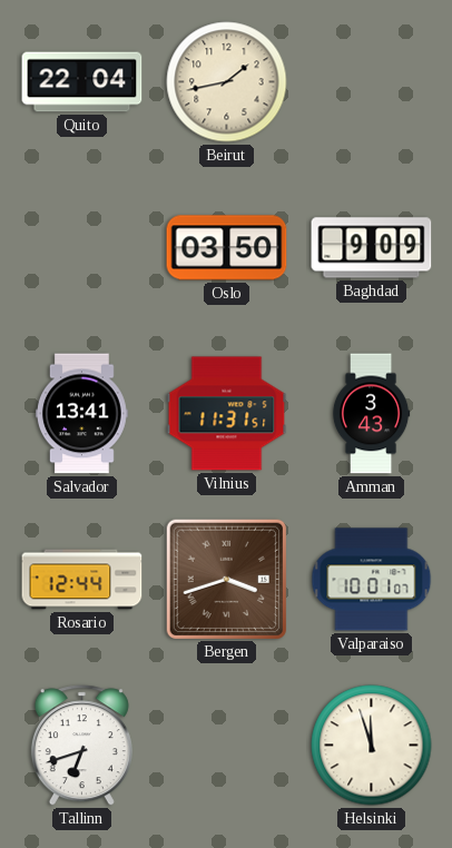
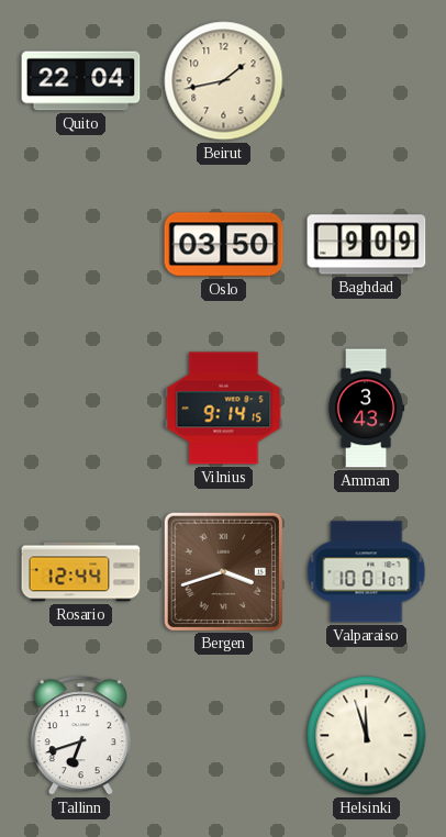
Salvador: 13:41 -> none (81, 414)
Vilnius: 11:31 -> 9:14 (224, 409)
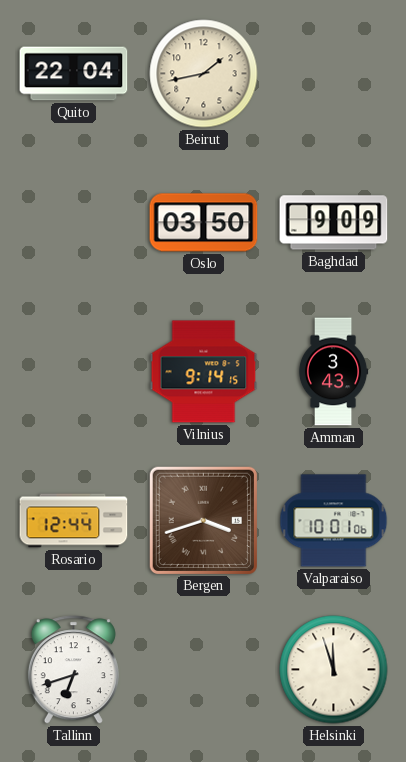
Valparaiso: 10:01:07 -> 10:01:06 (334, 521)
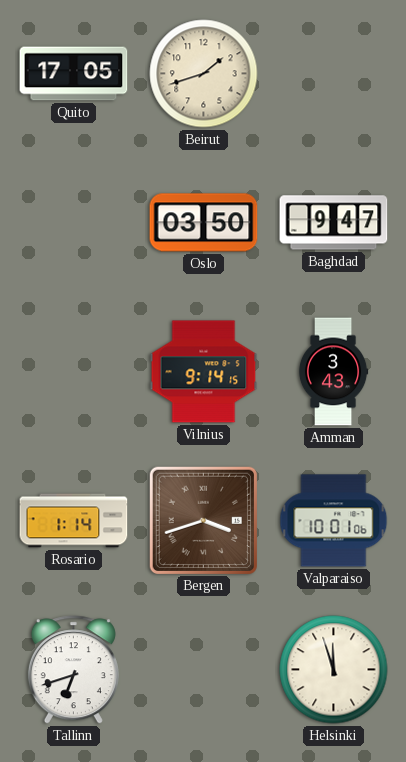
Quito: 22:04 -> 17:05 (74, 74)
Beirut: 1:43 -> 1:42 (204, 74)
Baghdad: 9:09 -> 9:47 (334, 223)
Rosario: 12:44 -> 1:14 (74, 521)
